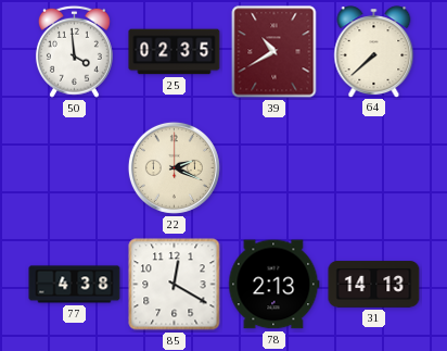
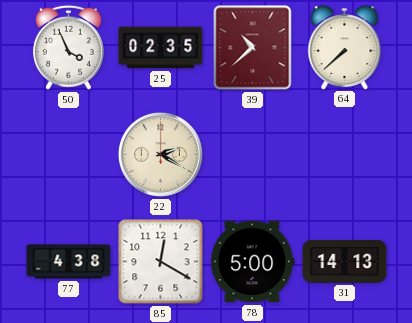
50: 3:59 -> 3:56 (68, 47)
39: 10:40 -> 10:38 (253, 48)
22: 2:19 -> 2:20 (160, 154)
78: 2:13 -> 5:00 (253, 262)
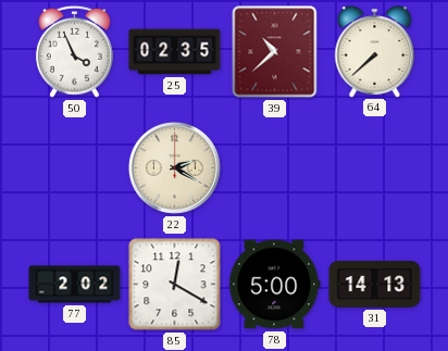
77: 4:38 -> 2:02 (75, 285)
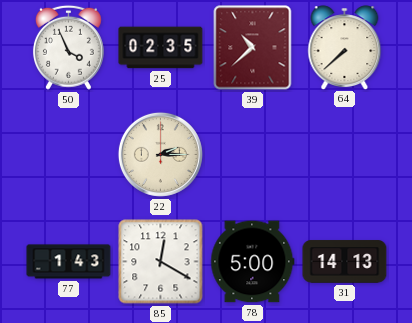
22: 2:20 -> 2:15 (160, 154)
77: 2:02 -> 1:43 (69, 262)
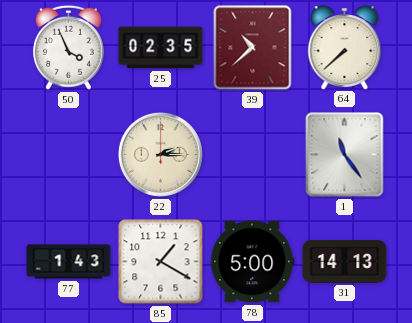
1: none -> 11:24 (345, 155)
85: 12:20 -> 1:20 (161, 262)
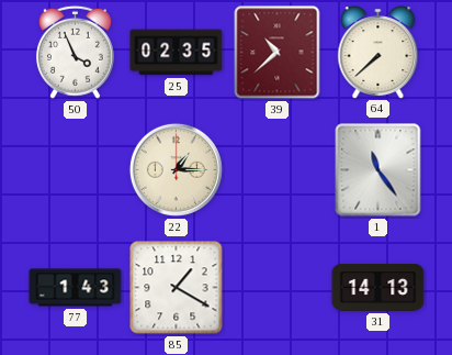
22: 2:15 -> 1:15 (176, 169)
78: 5:00 -> none (253, 262)
